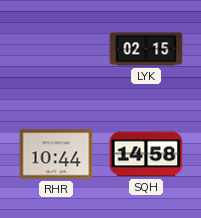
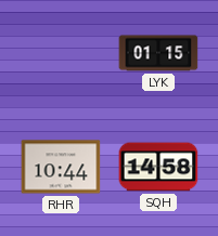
LYK: 02:15 -> 01:15 (158, 53)
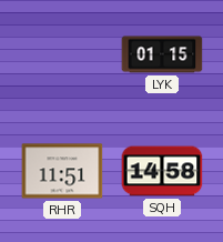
RHR: 10:44 -> 11:51 (62, 171)
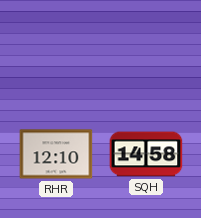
LYK: 01:15 -> none (162, 54)
RHR: 11:51 -> 12:10 (56, 154)
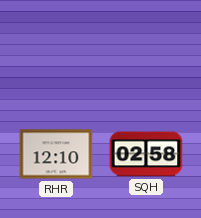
SQH: 14:58 -> 02:58 (146, 154)
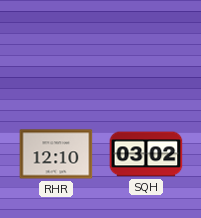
SQH: 02:58 -> 03:02 (146, 154)
